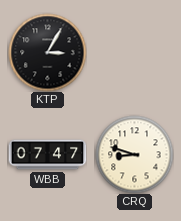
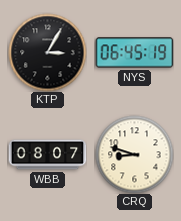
NYS: none -> 06:45 (134, 53)
WBB: 07:47 -> 08:07 (47, 155)
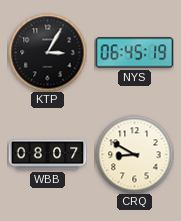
CRQ: 8:48 -> 8:50 (134, 154)
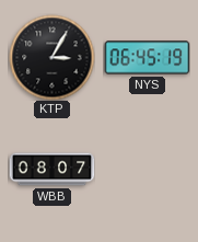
CRQ: 8:50 -> none (134, 154)
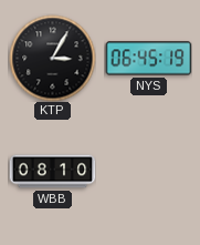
WBB: 08:07 -> 08:10 (52, 172)
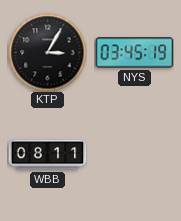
NYS: 06:45 -> 03:45 (134, 53)
WBB: 08:10 -> 08:11 (47, 155)
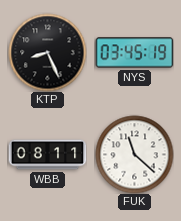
KTP: 3:05 -> 8:26 (47, 52)
FUK: none -> 11:22 (134, 154)
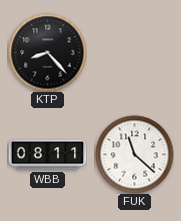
KTP: 8:26 -> 8:23 (47, 52)
NYS: 03:45 -> none (134, 53)
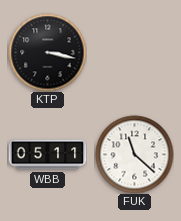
KTP: 8:23 -> 3:17 (47, 52)
WBB: 08:11 -> 05:11 (47, 155)
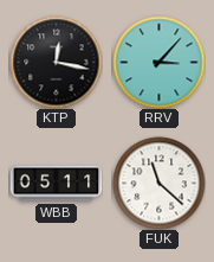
KTP: 3:17 -> 12:17 (56, 62)
RRV: none -> 3:07 (158, 62)
